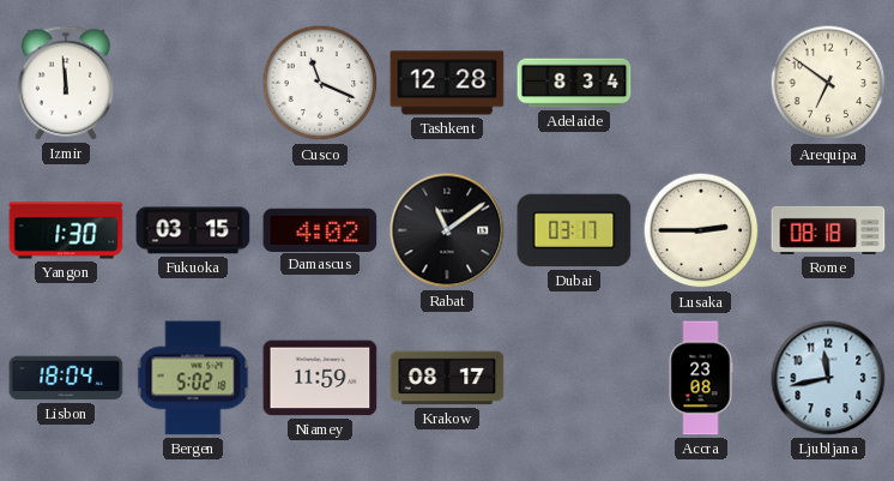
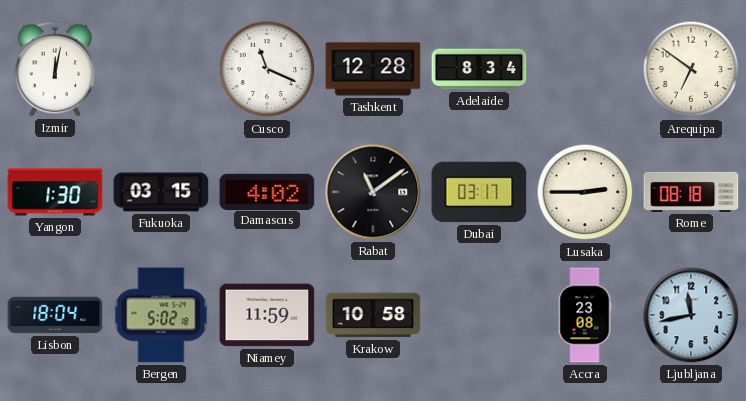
Izmir: 11:59 -> 12:02 (55, 69)
Krakow: 08:17 -> 10:58 (373, 315)
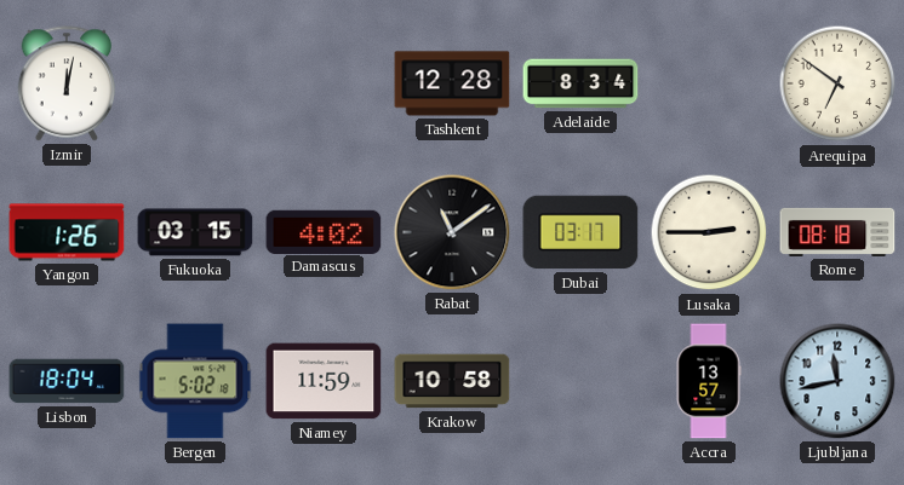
Cusco: 11:19 -> none (267, 69)
Yangon: 1:30 -> 1:26 (67, 232)
Accra: 23:08 -> 13:57 (709, 381)
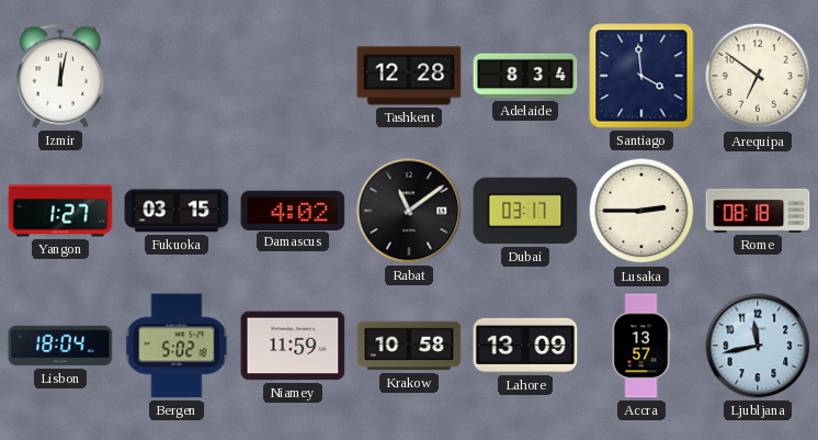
Santiago: none -> 3:59 (641, 76)
Yangon: 1:26 -> 1:27 (60, 211)
Lahore: none -> 13:09 (525, 346)
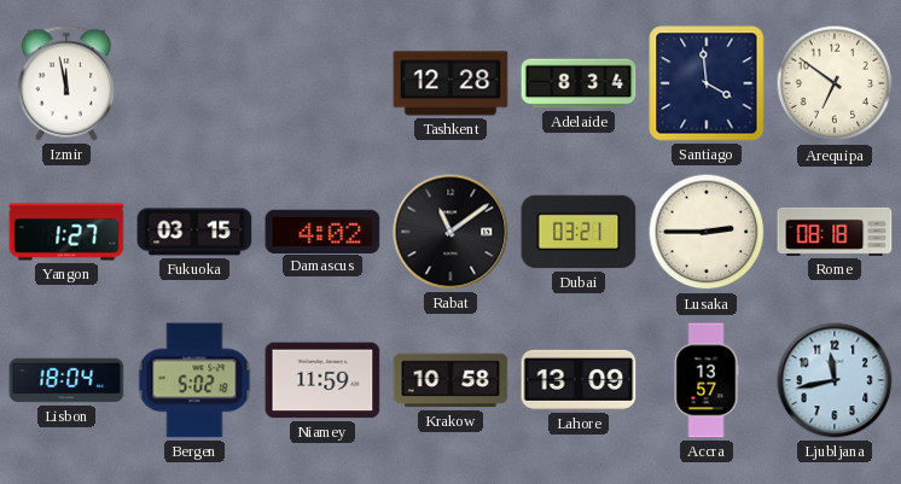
Izmir: 12:02 -> 11:58 (66, 83)
Dubai: 03:17 -> 03:21 (579, 232)
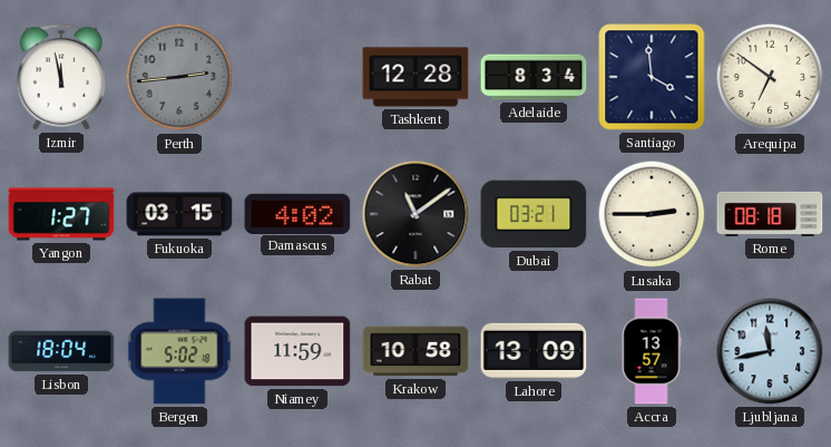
Perth: none -> 2:44 (179, 77)
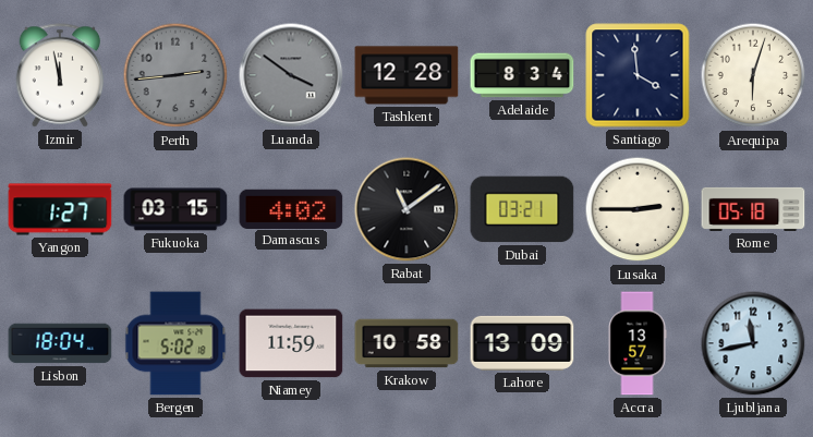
Luanda: none -> 3:51 (291, 75)
Arequipa: 6:51 -> 6:03 (753, 75)
Rome: 08:18 -> 05:18 (753, 209)
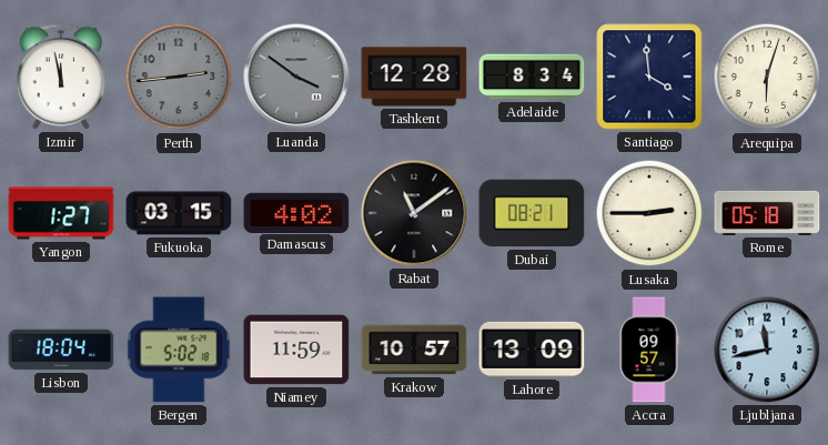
Dubai: 03:21 -> 08:21 (532, 213)
Krakow: 10:58 -> 10:57 (414, 350)
Accra: 13:57 -> 09:57 (649, 350)
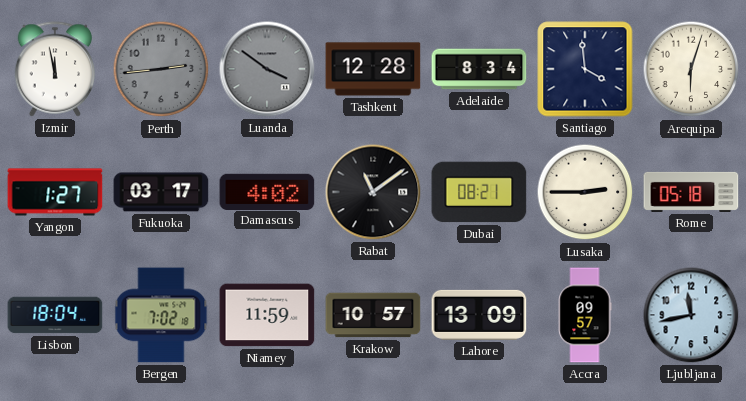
Fukuoka: 03:15 -> 03:17 (161, 192)
Bergen: 5:02 -> 7:02 (161, 315)
